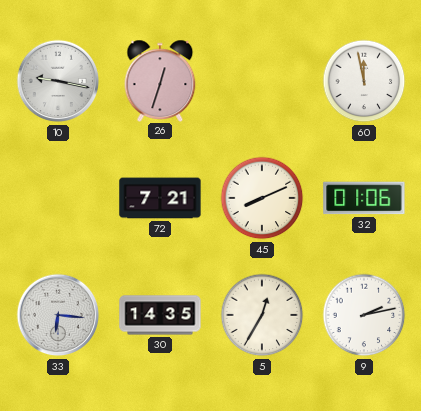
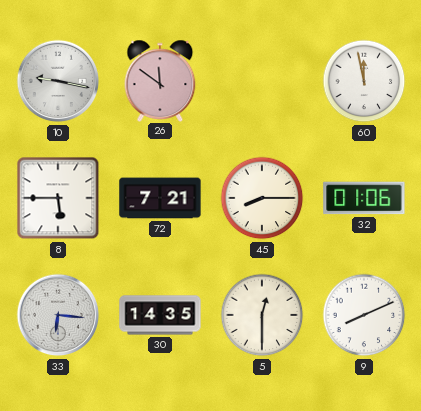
26: 12:33 -> 11:51 (160, 80)
8: none -> 5:45 (58, 198)
45: 8:11 -> 8:15 (262, 198)
5: 12:35 -> 12:30 (262, 315)
9: 2:13 -> 8:11 (364, 315)
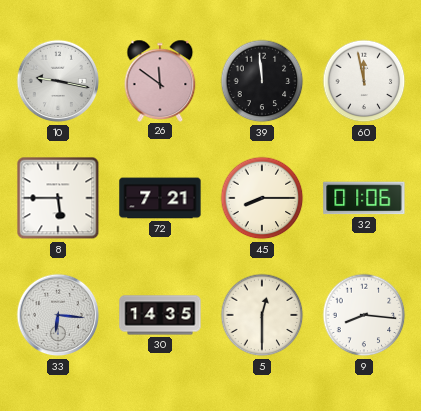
39: none -> 11:59 (262, 81)
9: 8:11 -> 8:16 (364, 315)
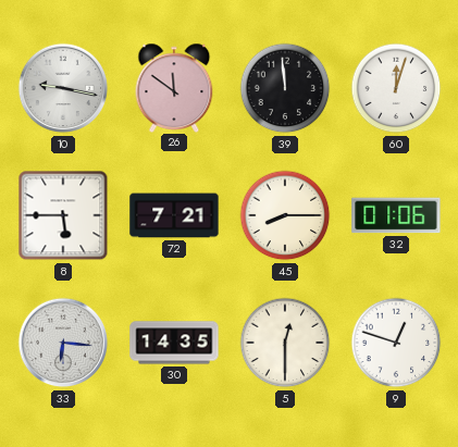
60: 11:58 -> 12:03 (396, 88)
9: 8:16 -> 12:48 (396, 343)
